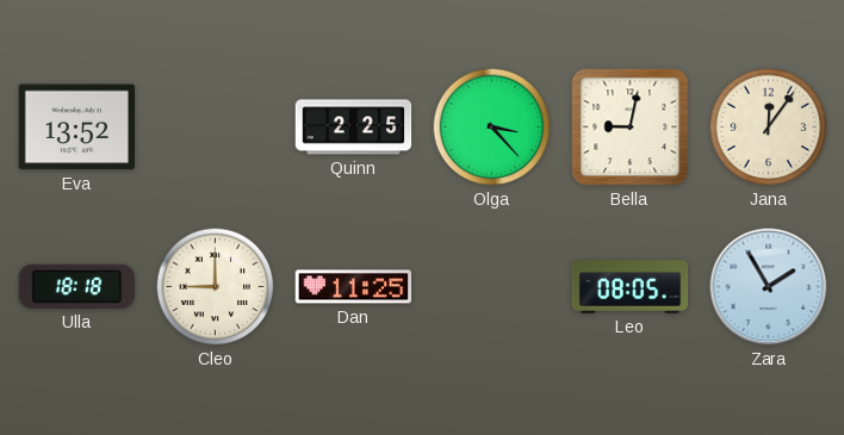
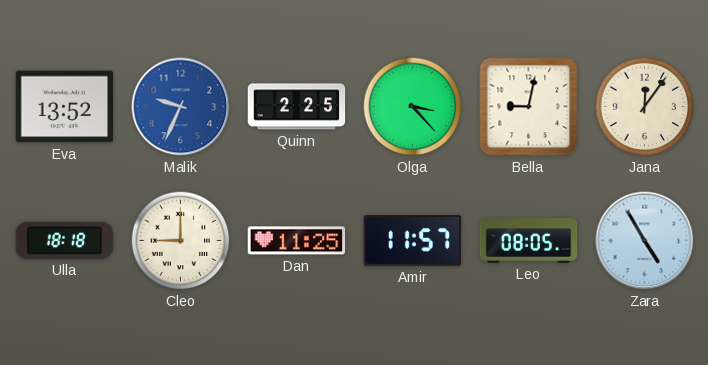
Malik: none -> 9:34 (181, 107)
Amir: none -> 11:57 (413, 241)
Zara: 1:55 -> 4:55 (645, 241)
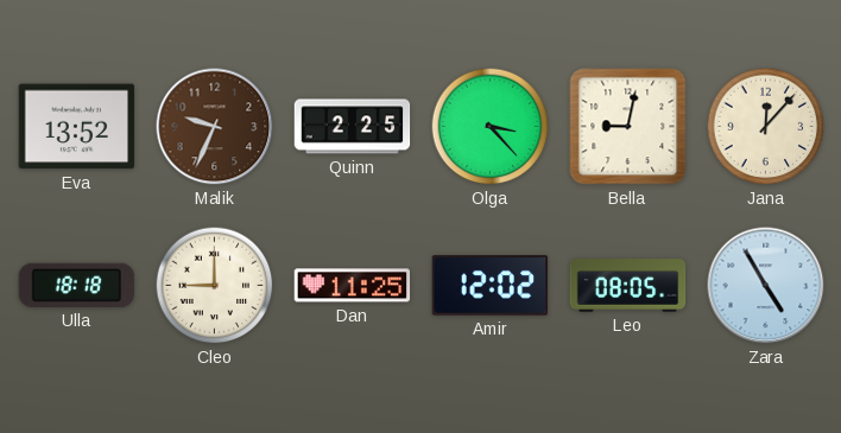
Malik dial: blue -> brown (215, 127)
Jana: 12:06 -> 12:07 (766, 127)
Amir: 11:57 -> 12:02 (491, 286)
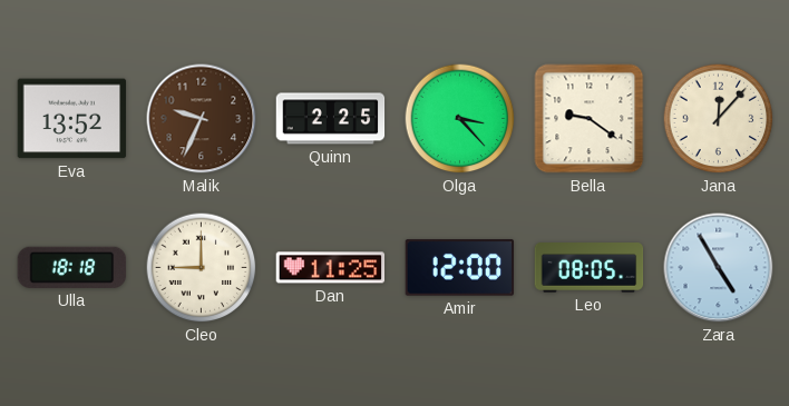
Bella: 9:02 -> 9:21 (590, 119)
Amir: 12:02 -> 12:00 (460, 268)
